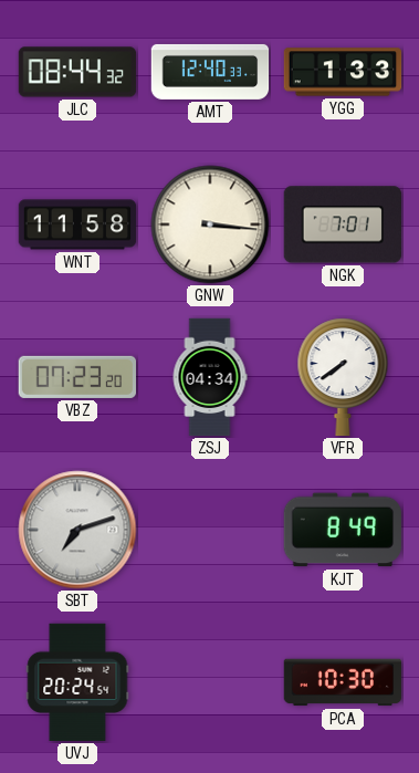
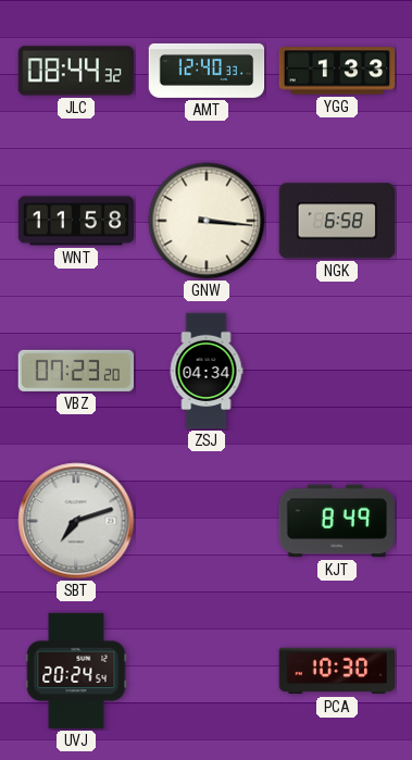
NGK: 7:01 -> 6:58 (337, 221)
VFR: 7:39 -> none (343, 377)
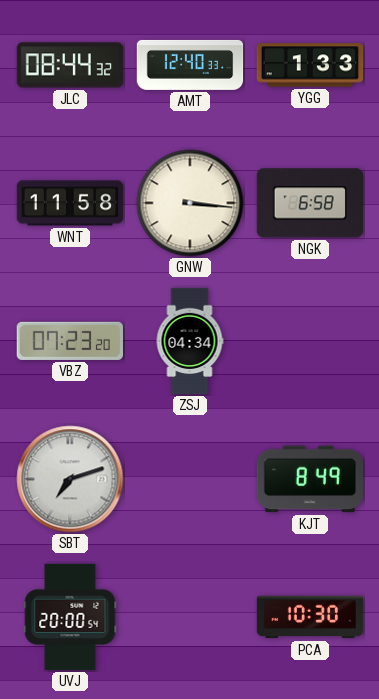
UVJ: 20:24 -> 20:00 (70, 617)
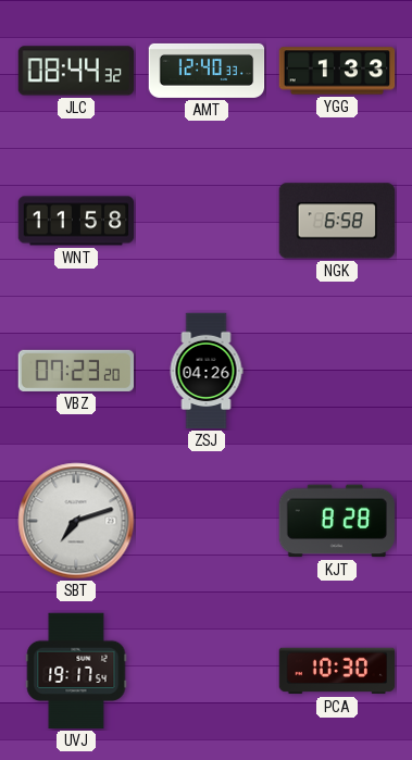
GNW: 3:16 -> none (190, 203)
ZSJ: 04:34 -> 04:26 (207, 371)
KJT: 8:49 -> 8:28 (337, 521)
UVJ: 20:00 -> 19:17 (76, 671)
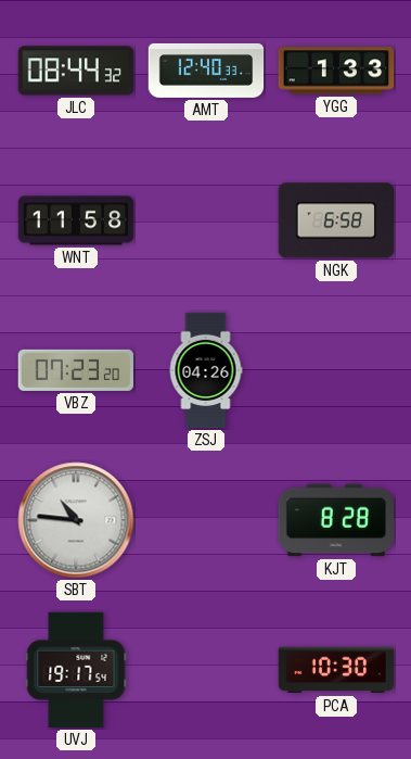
SBT: 7:12 -> 10:46 (76, 520)
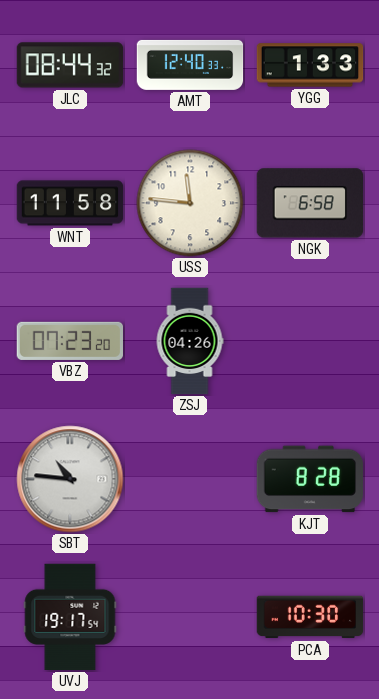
USS: none -> 11:46 (190, 203)
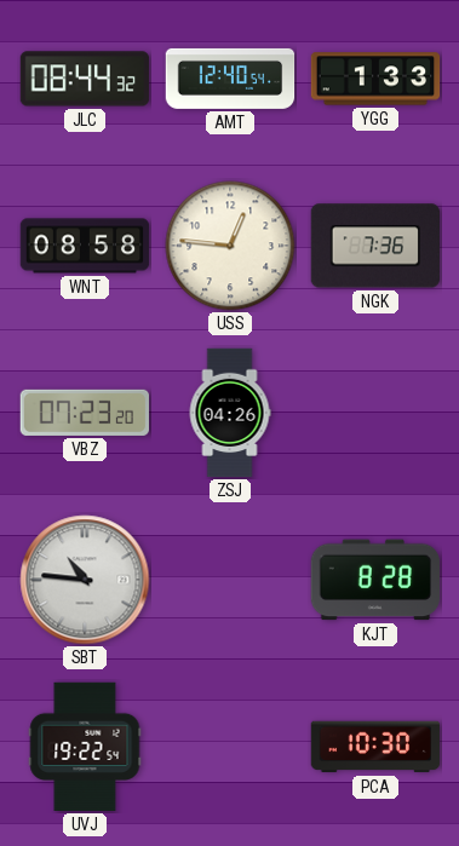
AMT: 12:40:33 -> 12:40:54 (230, 79)
WNT: 11:58 -> 08:58 (85, 246)
USS: 11:46 -> 12:46 (230, 246)
NGK: 6:58 -> 7:36 (375, 246)
UVJ: 19:17 -> 19:22 (85, 747)
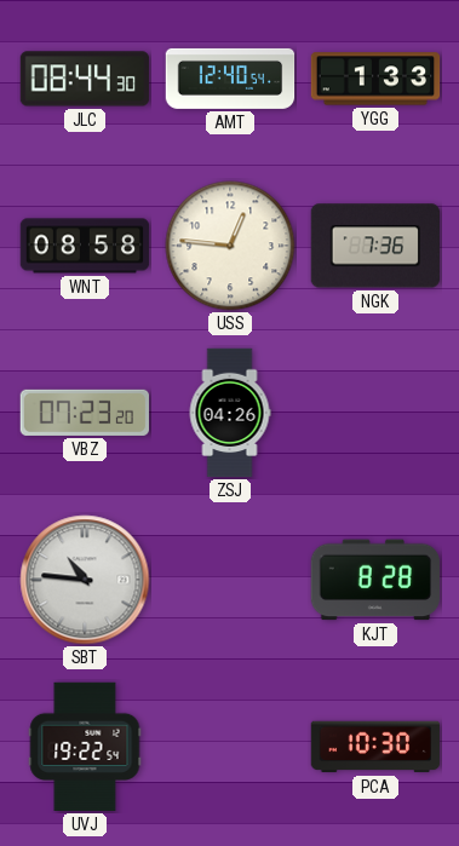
JLC: 08:44:32 -> 08:44:30 (85, 79)
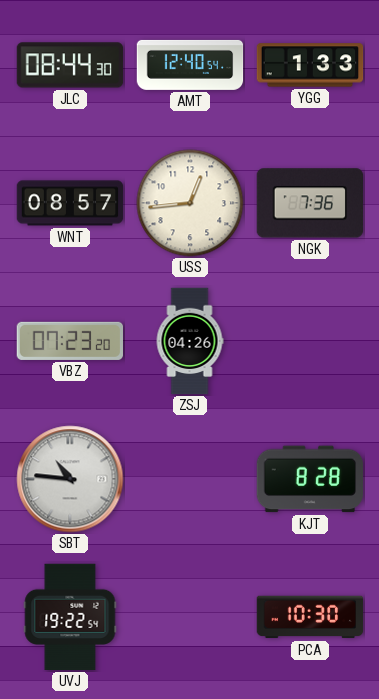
WNT: 08:58 -> 08:57 (70, 203)
USS: 12:46 -> 12:44 (190, 203)
